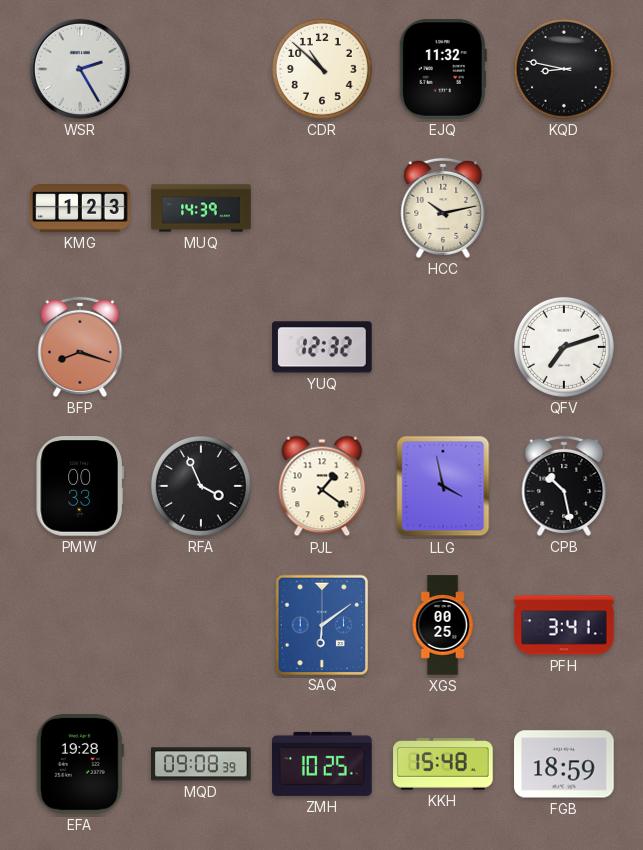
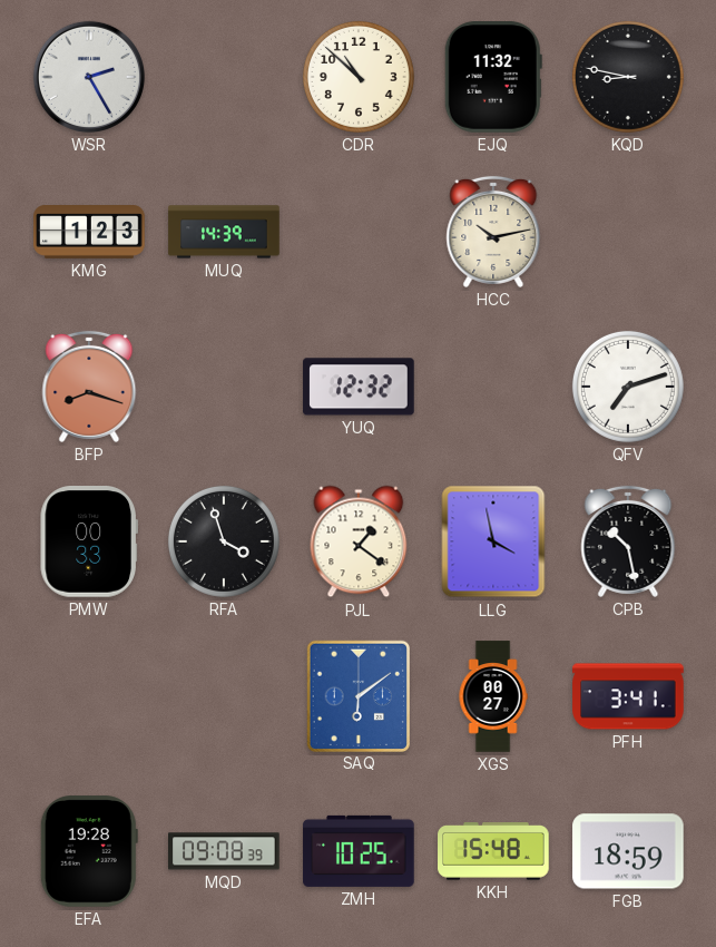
RFA: 3:56 -> 3:57 (224, 541)
XGS: 00:25 -> 00:27 (493, 696)
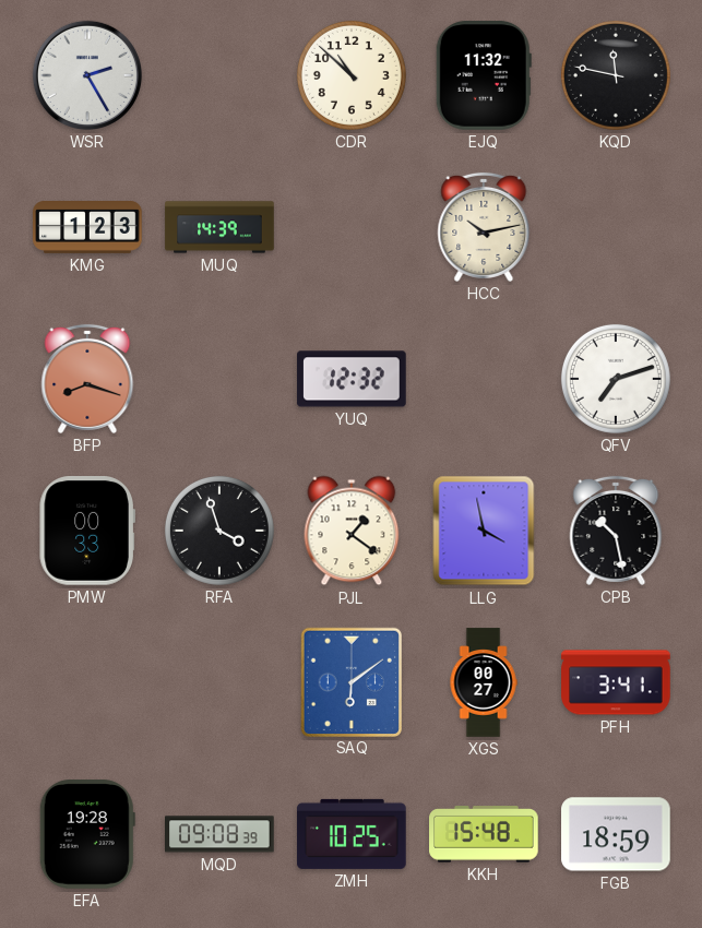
KQD: 8:47 -> 11:47 (616, 75)
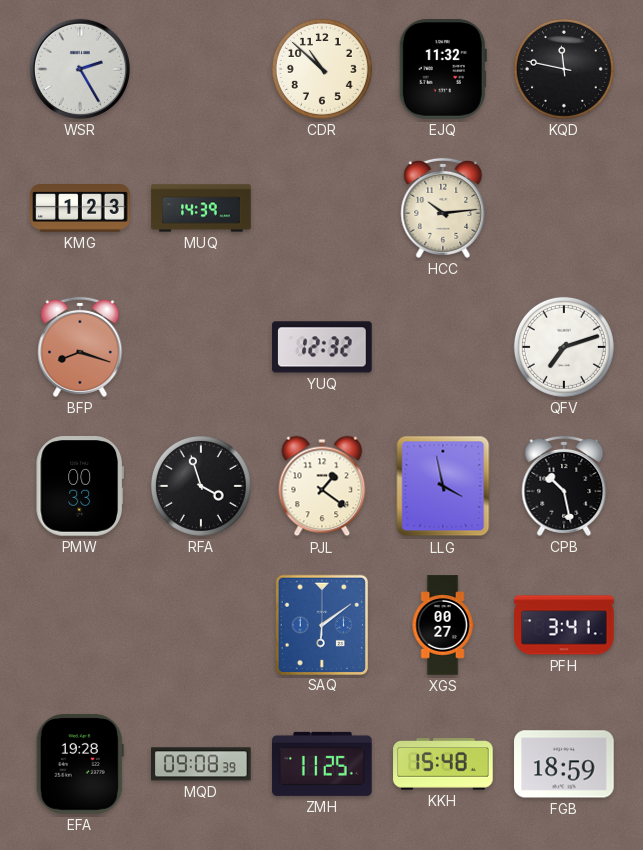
HCC: 10:13 -> 10:14 (443, 208)
ZMH: 10:25 -> 11:25 (322, 764)
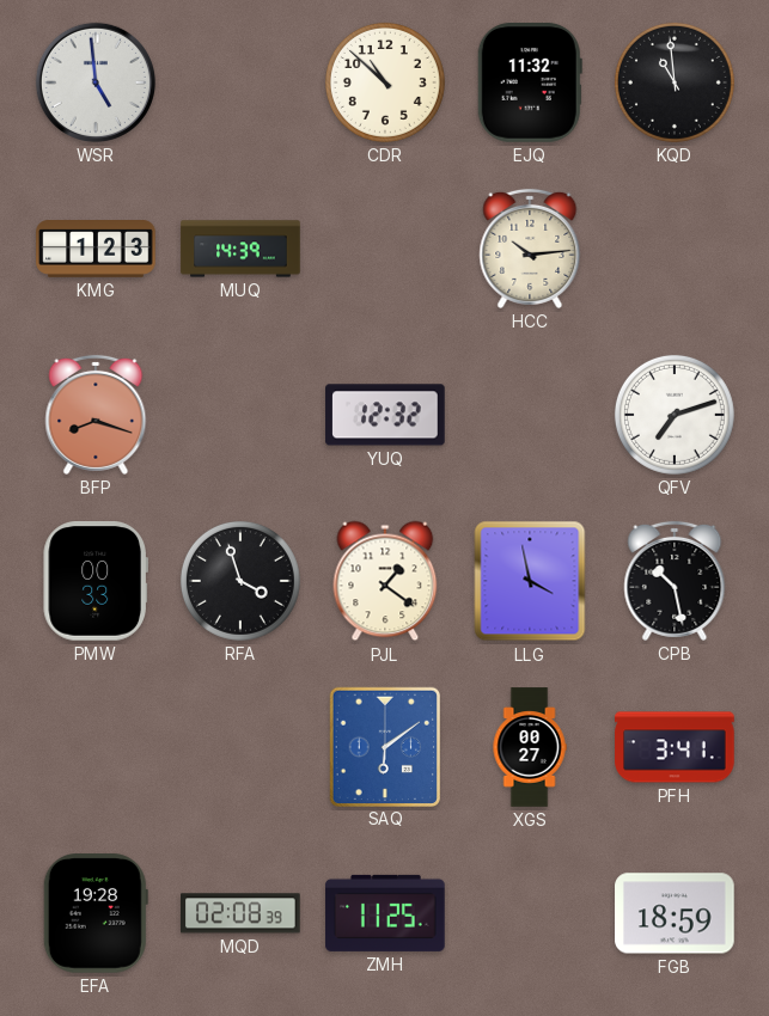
WSR: 2:25 -> 4:59 (96, 82)
KQD: 11:47 -> 10:59 (675, 82)
MQD: 09:08 -> 02:08 (242, 913)
KKH: 15:48 -> none (443, 765)
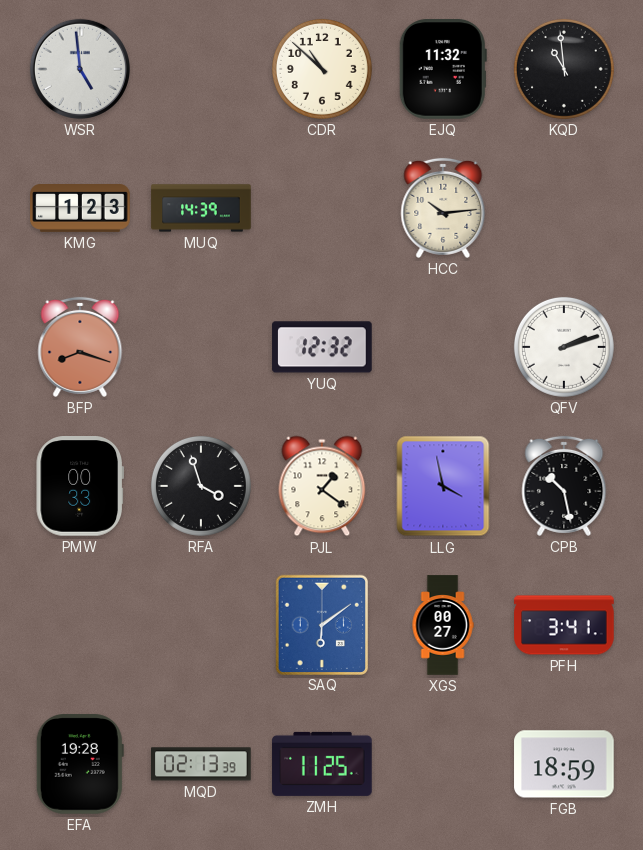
QFV: 7:12 -> 2:12 (564, 347)
MQD: 02:08 -> 02:13 (202, 764)
